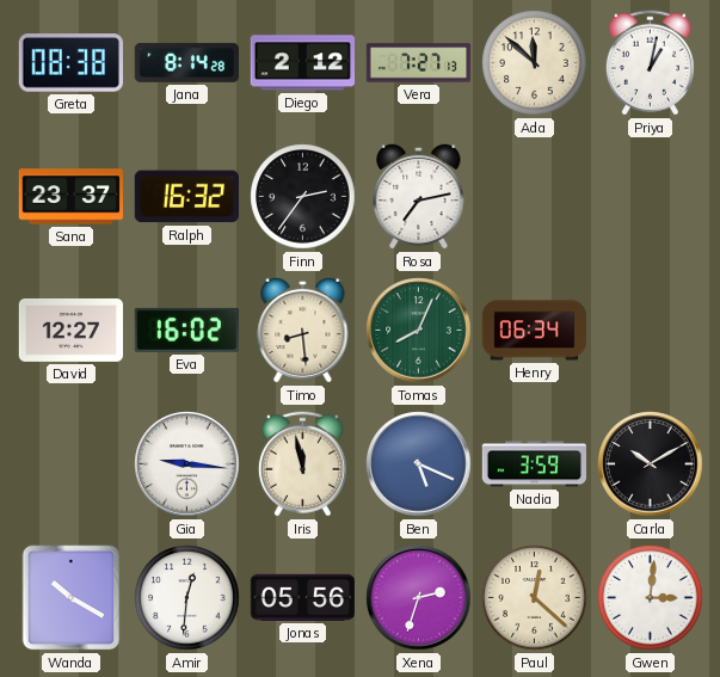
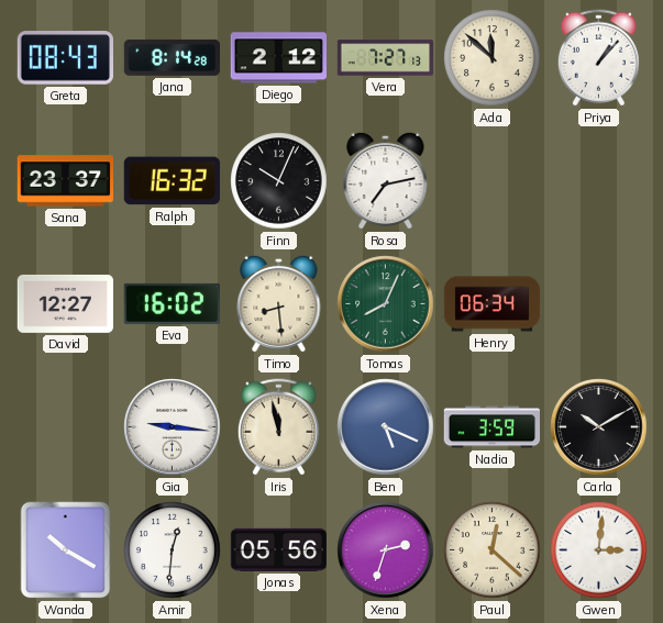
Greta: 08:38 -> 08:43 (65, 58)
Priya: 1:02 -> 1:07 (598, 58)
Finn: 2:36 -> 10:04 (279, 181)
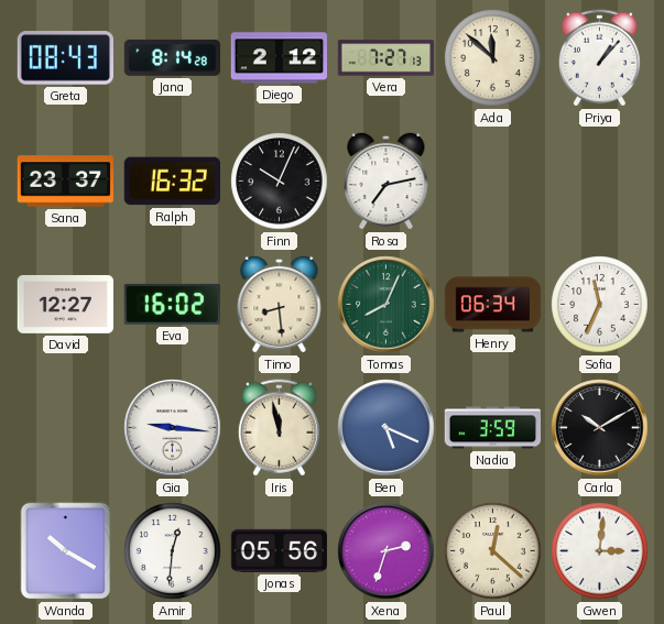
Sofia: none -> 11:34 (600, 305)
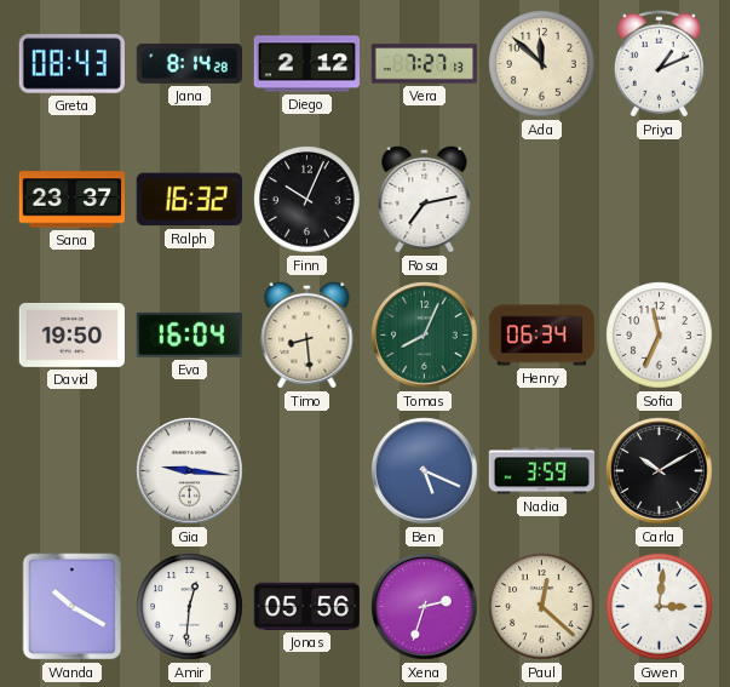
Priya: 1:07 -> 1:11 (659, 64)
David: 12:27 -> 19:50 (71, 334)
Eva: 16:02 -> 16:04 (189, 334)
Iris: 11:58 -> none (279, 428)
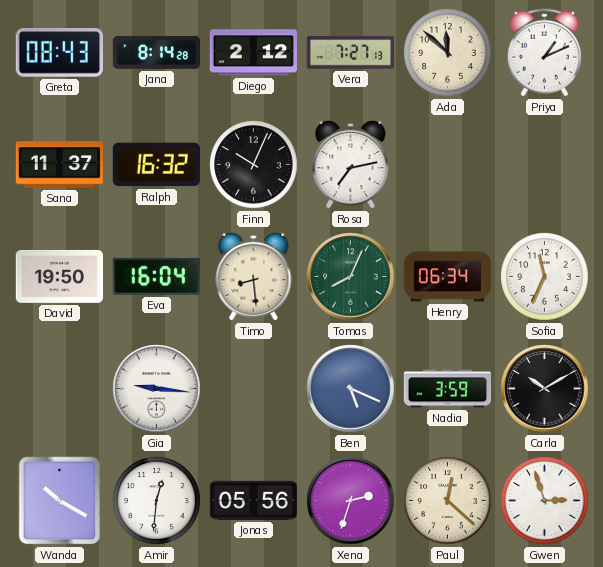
Sana: 23:37 -> 11:37 (59, 165)
Gwen: 3:01 -> 2:57 (545, 501)
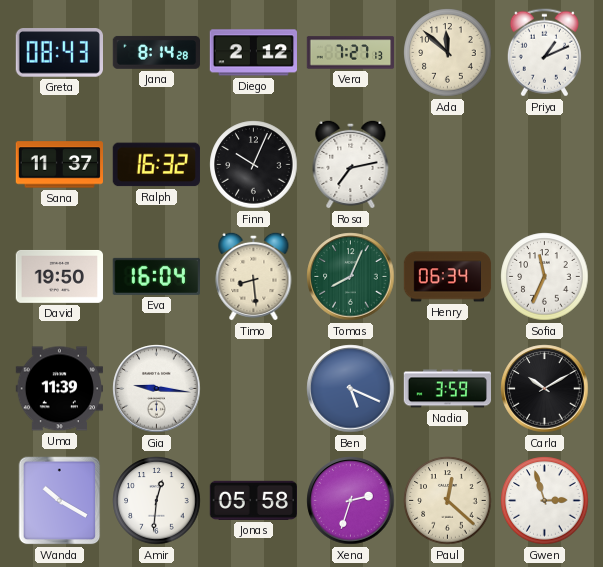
Uma: none -> 11:39 (59, 389)
Jonas: 05:56 -> 05:58 (253, 500)
